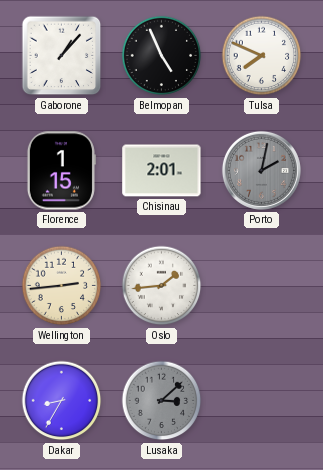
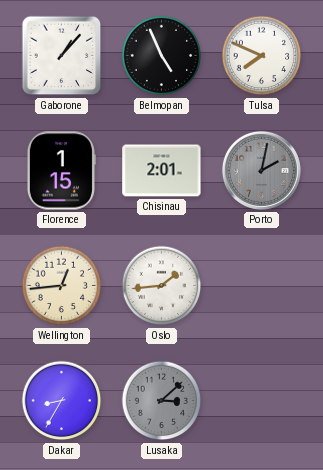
Wellington: 2:44 -> 12:44 (62, 286)
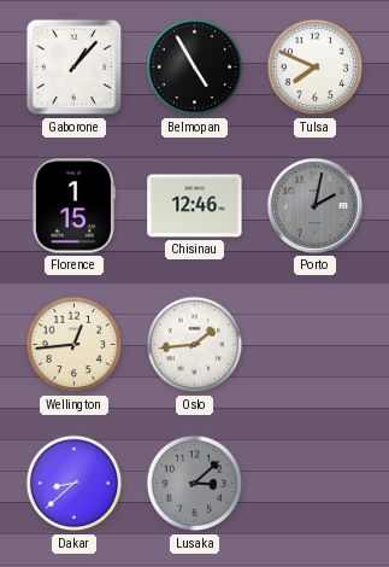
Belmopan: 4:56 -> 4:55 (195, 68)
Chisinau: 2:01 -> 12:46 (195, 206)
Dakar: 8:35 -> 8:38 (75, 484)
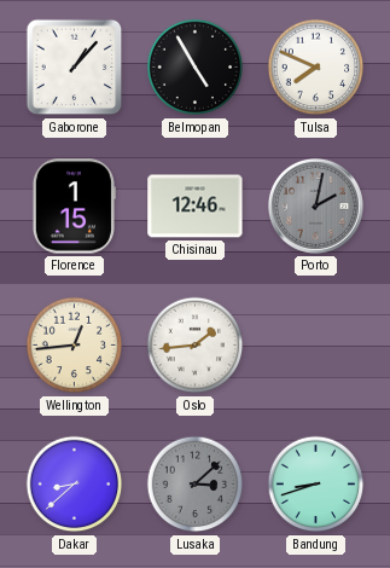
Bandung: none -> 8:42 (316, 485)
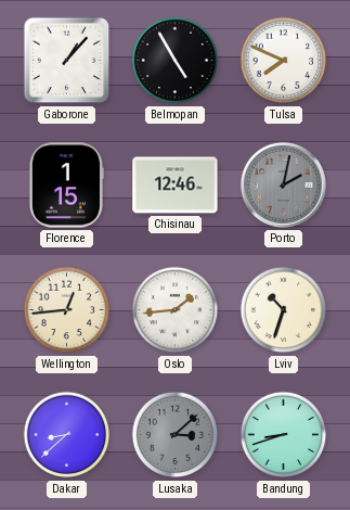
Lviv: none -> 10:33 (284, 310)
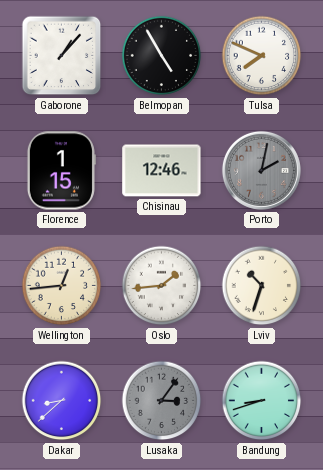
Lusaka: 3:08 -> 3:06 (162, 401)
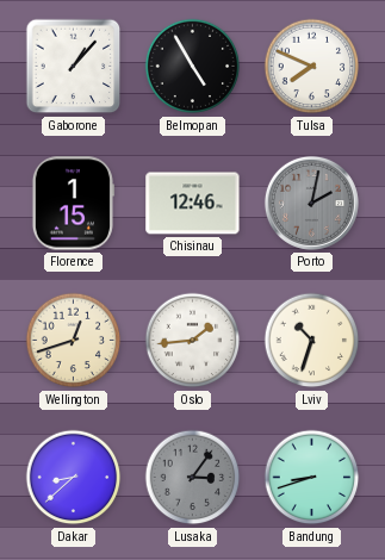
Wellington: 12:44 -> 12:42 (74, 341)
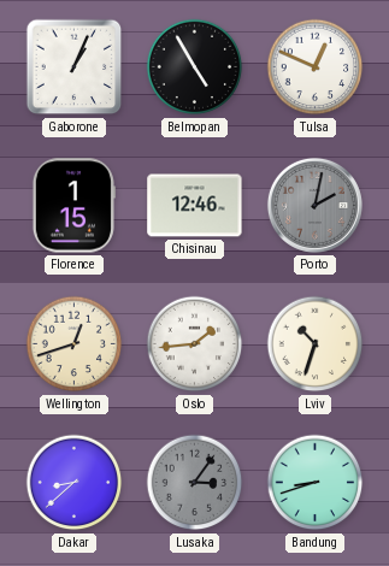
Gaborone: 1:07 -> 1:04 (75, 67)
Tulsa: 7:49 -> 12:49 (316, 67)
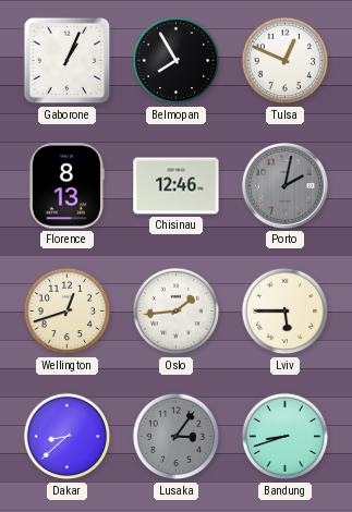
Belmopan: 4:55 -> 7:55 (177, 61)
Florence: 1:15 -> 8:13 (66, 186)
Lviv: 10:33 -> 5:45 (286, 312)
